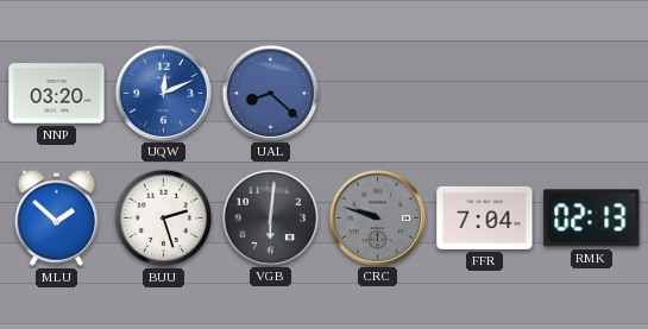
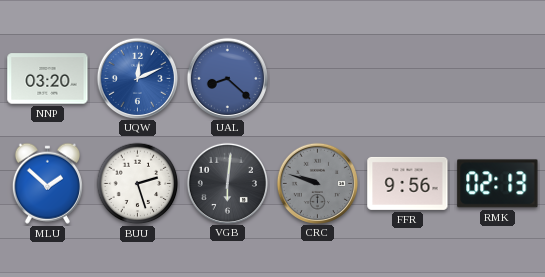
FFR: 7:04 -> 9:56 (408, 183)
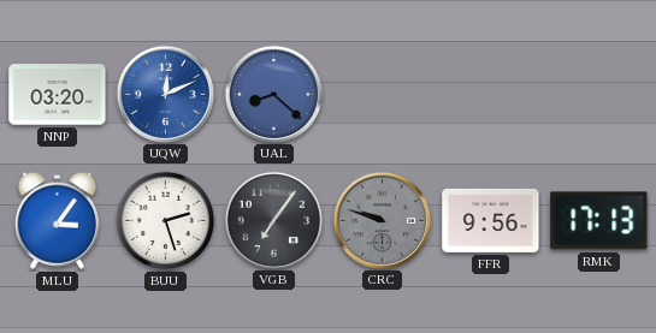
MLU: 1:52 -> 3:06 (57, 220)
VGB: 6:01 -> 7:06 (273, 220)
RMK: 02:13 -> 17:13 (599, 221)
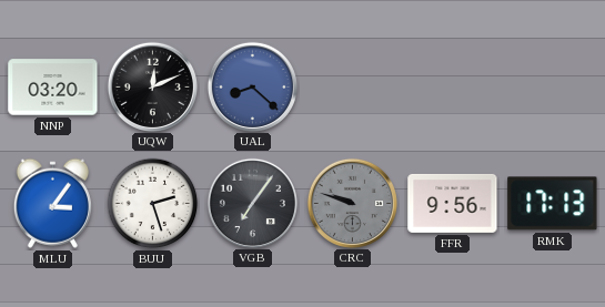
UQW dial: blue -> black (152, 86)
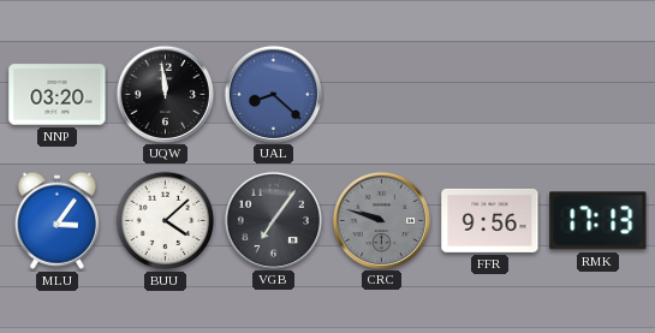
UQW: 12:11 -> 11:59 (165, 94)
BUU: 2:27 -> 4:08 (166, 221)
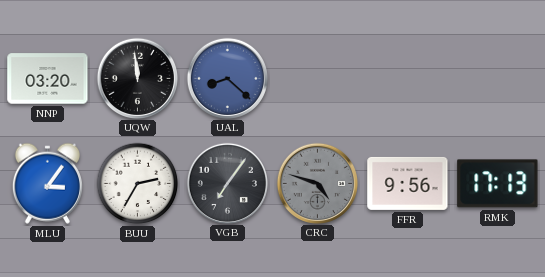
BUU: 4:08 -> 2:35 (138, 184)
CRC: 9:48 -> 4:48 (317, 183)
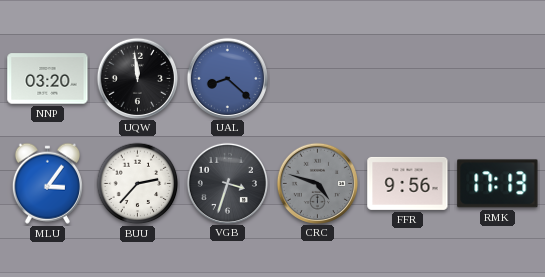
BUU: 2:35 -> 2:37 (138, 184)
VGB: 7:06 -> 3:33 (227, 183)
